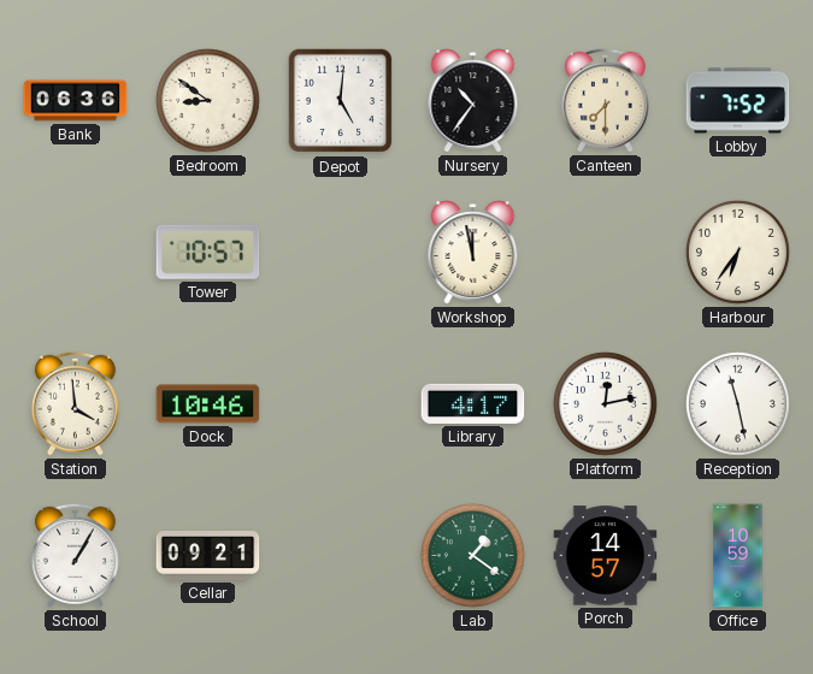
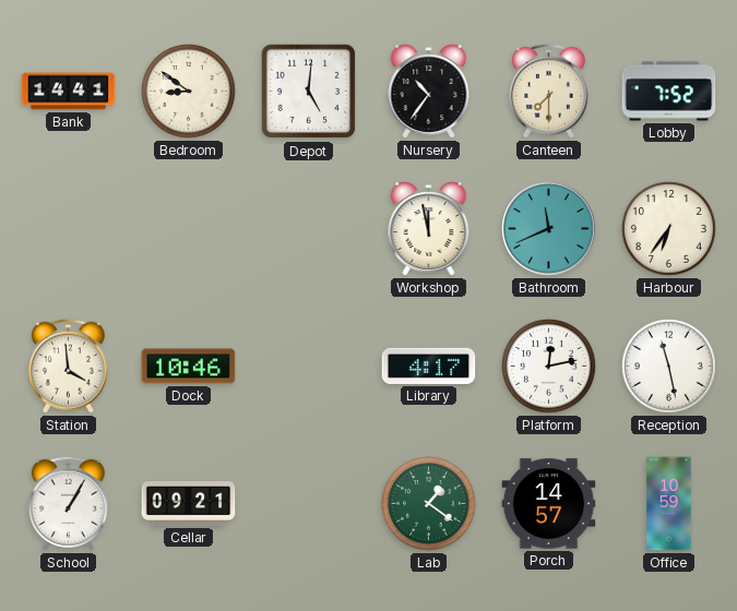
Bank: 06:36 -> 14:41 (69, 92)
Tower: 10:57 -> none (208, 252)
Bathroom: none -> 11:41 (549, 229)
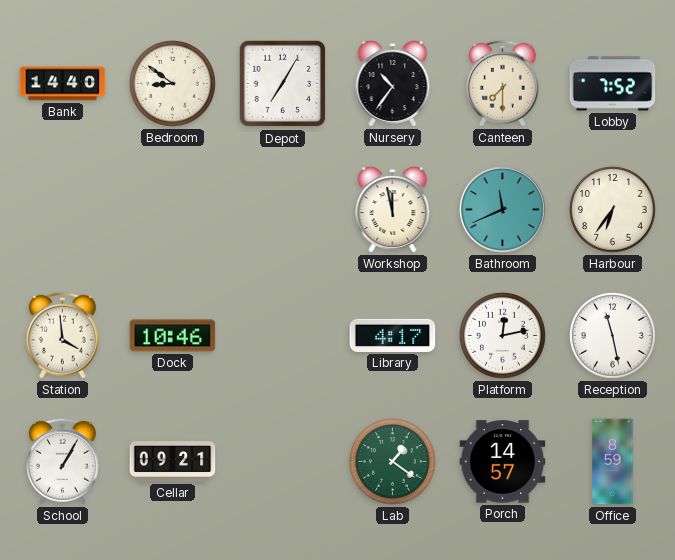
Bank: 14:41 -> 14:40 (63, 84)
Depot: 5:01 -> 7:05 (283, 84)
Office: 10:59 -> 8:59 (613, 462)
